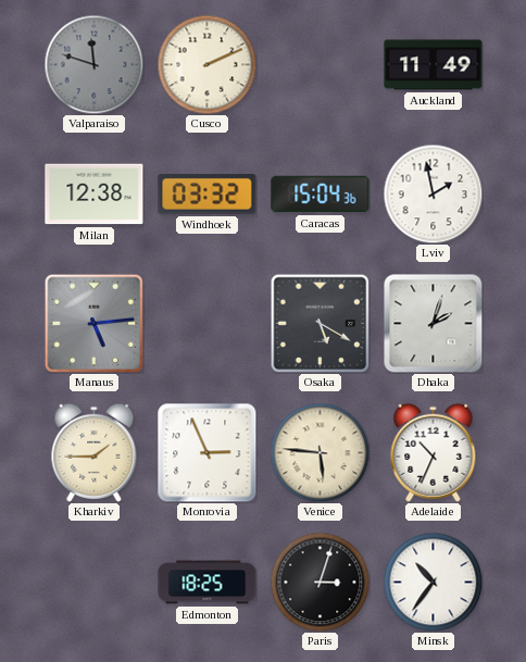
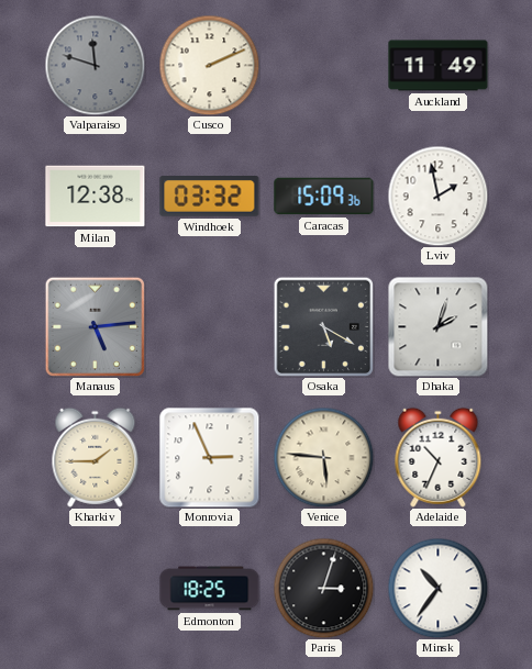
Caracas: 15:04 -> 15:09 (324, 197)
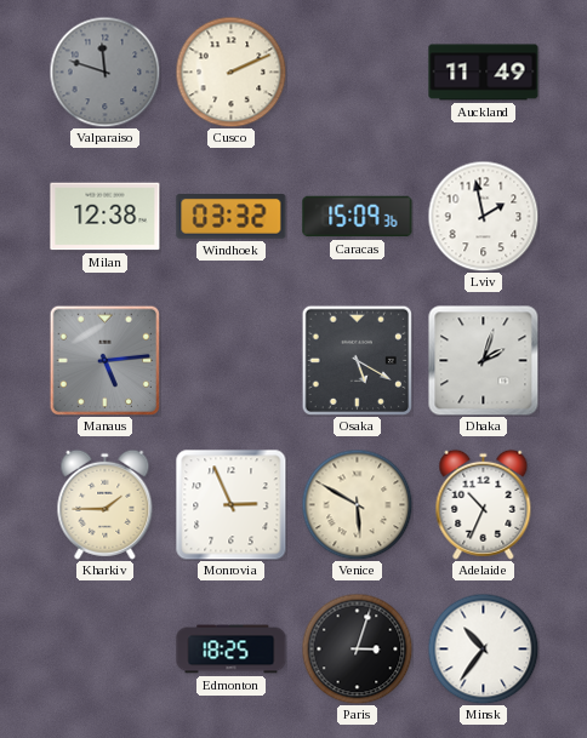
Venice: 5:46 -> 5:50 (357, 504)
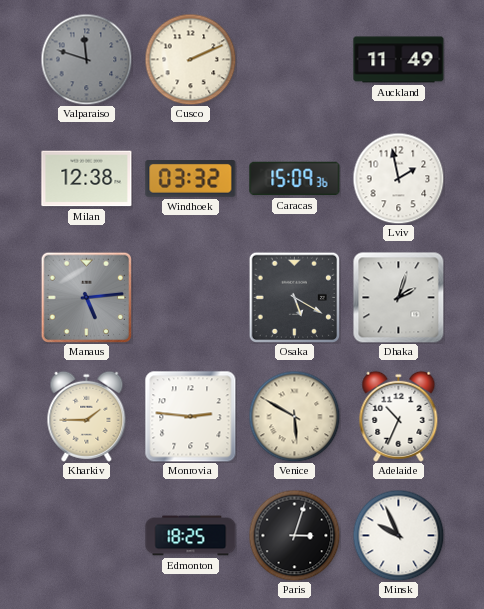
Monrovia: 2:56 -> 2:46 (191, 417)
Minsk: 10:36 -> 9:56 (398, 535)
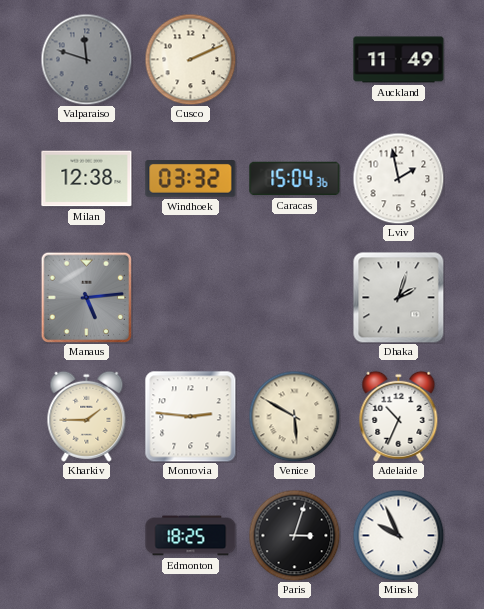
Caracas: 15:09 -> 15:04 (295, 179)
Osaka: 5:20 -> none (294, 297)
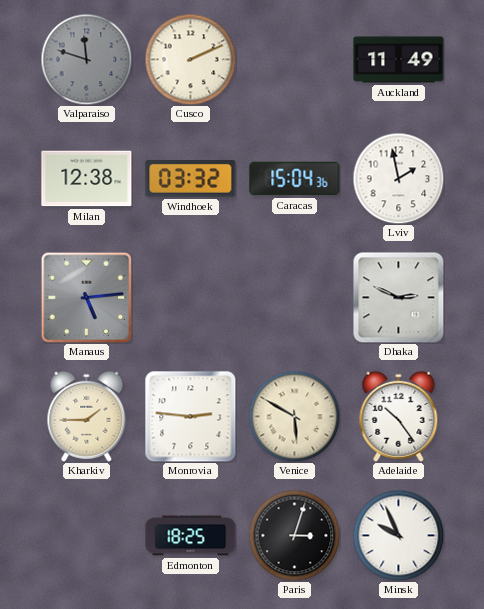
Dhaka: 2:03 -> 2:49 (398, 297)
Adelaide: 10:34 -> 10:24 (399, 416)
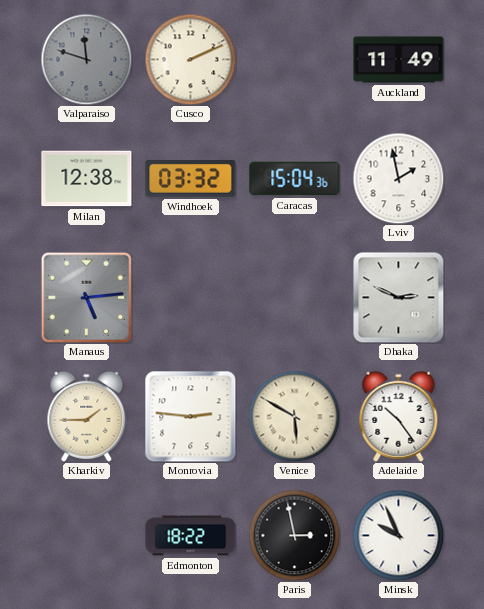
Edmonton: 18:25 -> 18:22 (191, 536)
Paris: 3:03 -> 2:58 (294, 535)
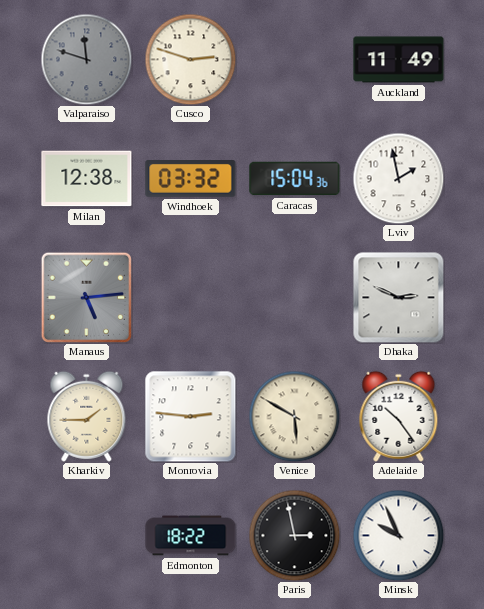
Cusco: 2:11 -> 2:48 (190, 59)
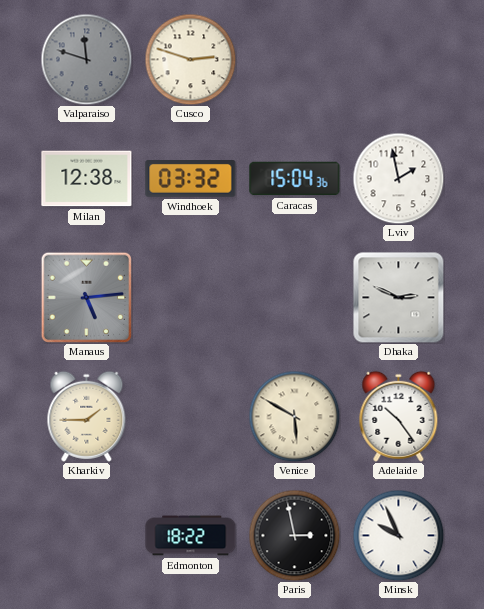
Auckland: 11:49 -> none (399, 60)
Monrovia: 2:46 -> none (191, 417)
